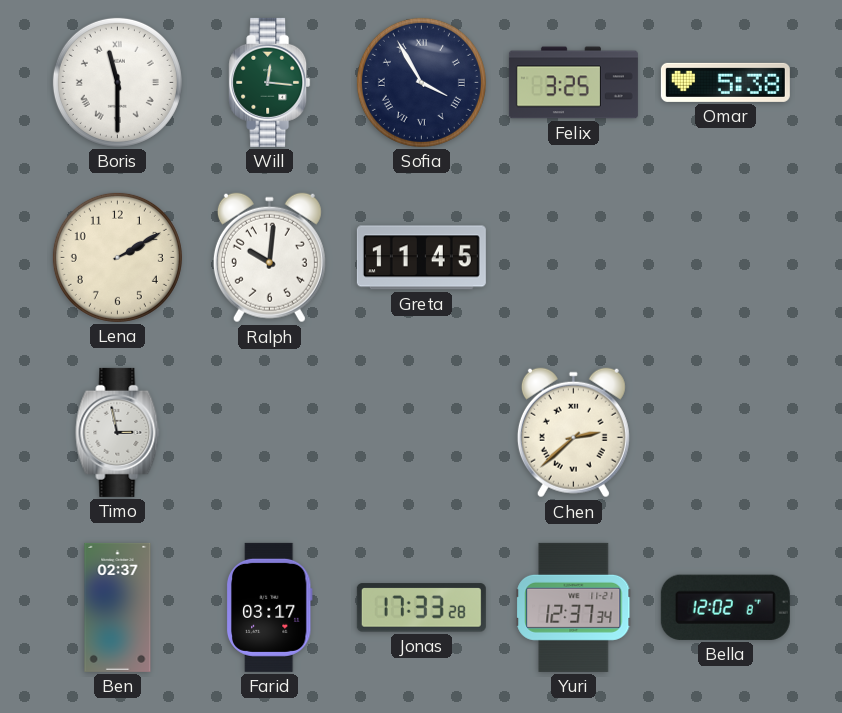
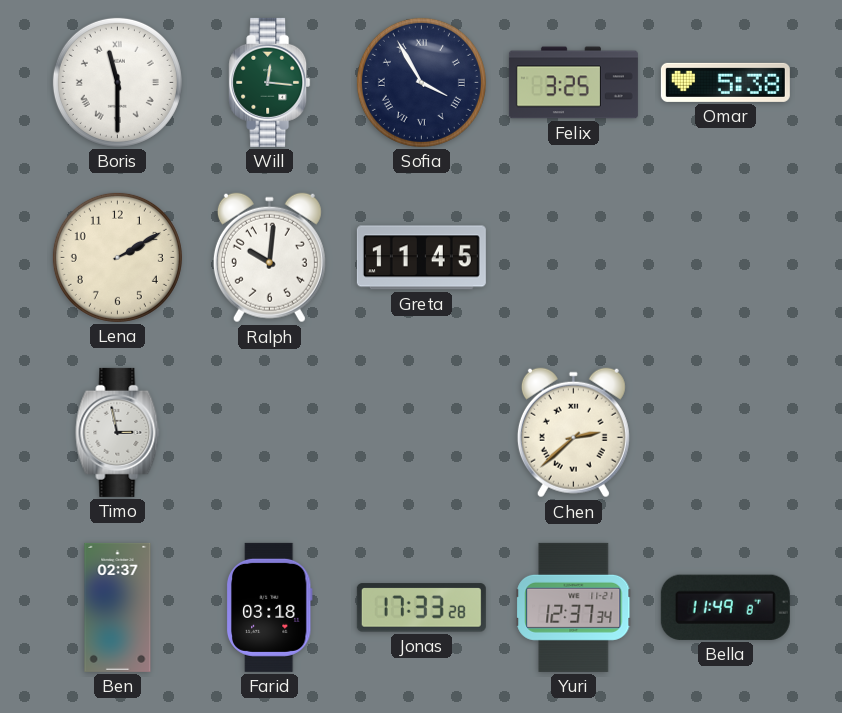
Farid: 03:17 -> 03:18 (269, 607)
Bella: 12:02 -> 11:49 (725, 607)
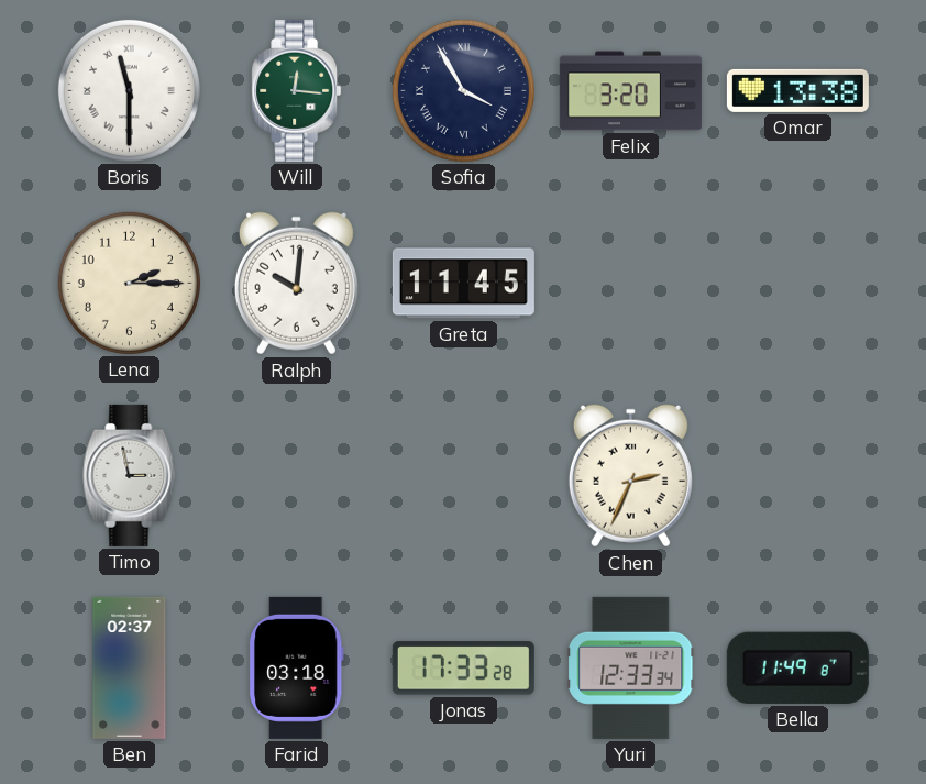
Felix: 3:25 -> 3:20 (630, 91)
Omar: 5:38 -> 13:38 (797, 90)
Lena: 2:10 -> 2:15 (129, 283)
Chen: 2:38 -> 2:34 (630, 476)
Yuri: 12:37 -> 12:33 (631, 667)
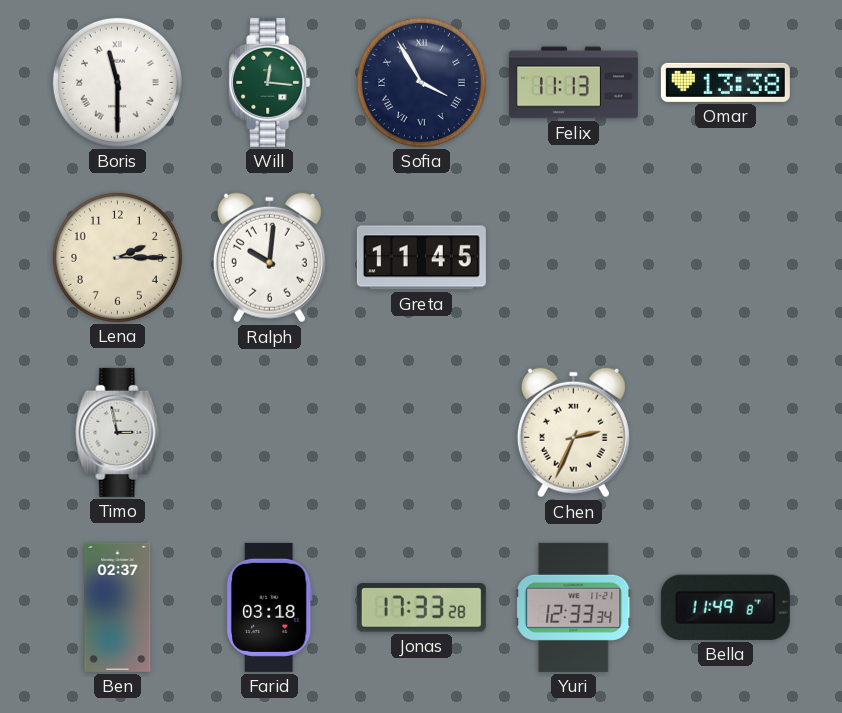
Felix: 3:20 -> 11:13 (573, 83)
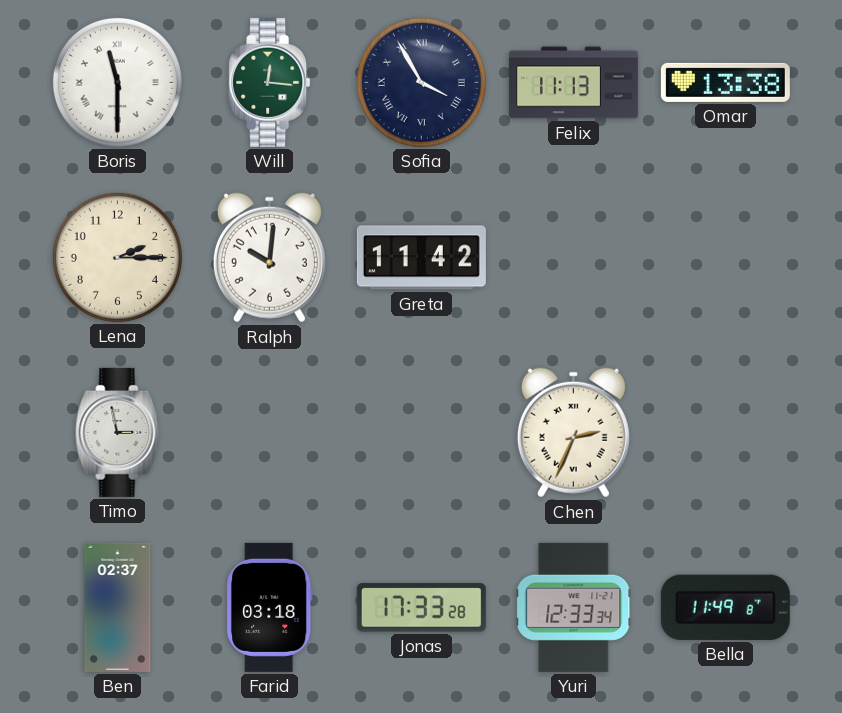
Greta: 11:45 -> 11:42 (421, 258)
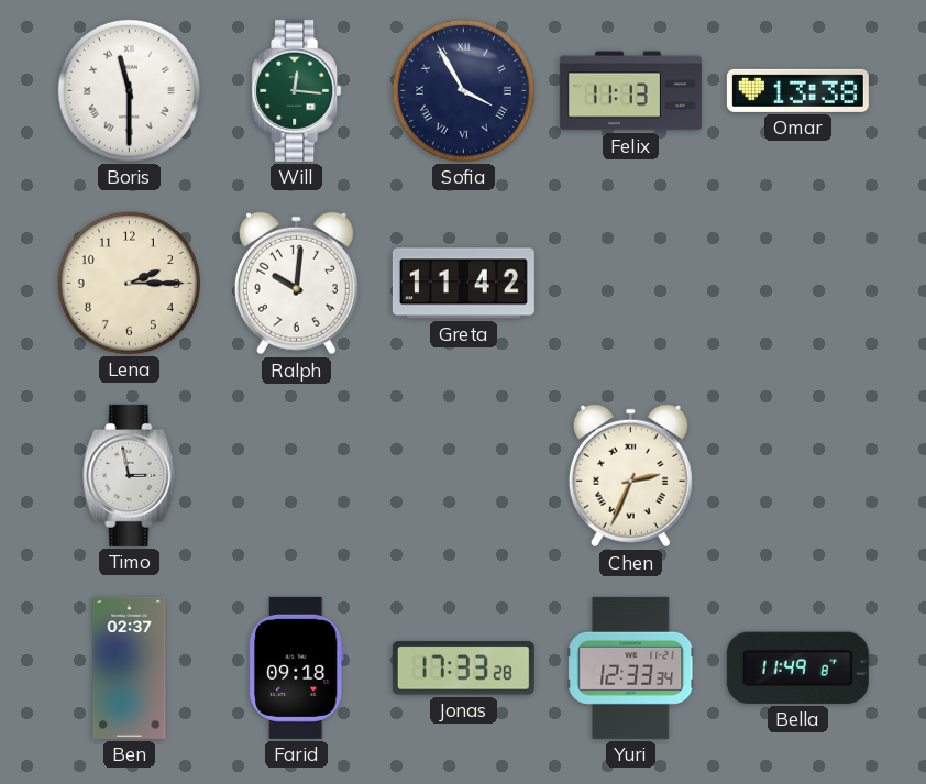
Farid: 03:18 -> 09:18 (296, 667)
